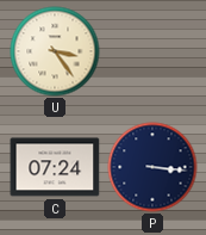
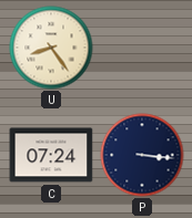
U: 3:24 -> 8:24 (51, 48)
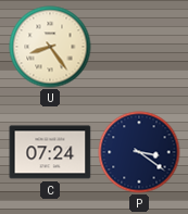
P: 3:16 -> 3:21 (139, 152)
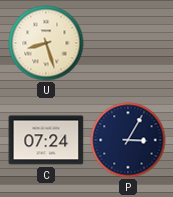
U: 8:24 -> 8:27 (46, 43)
P: 3:21 -> 3:05 (128, 140)
